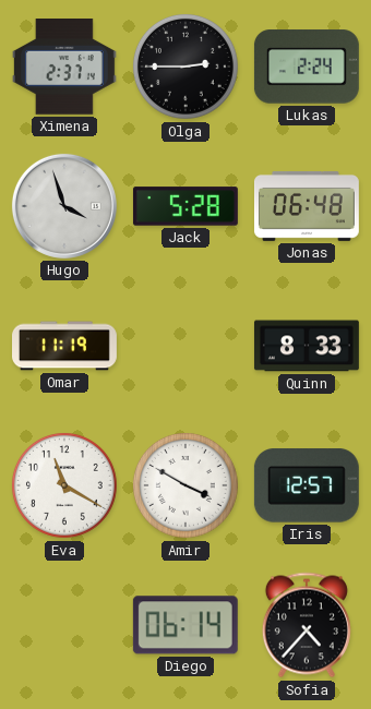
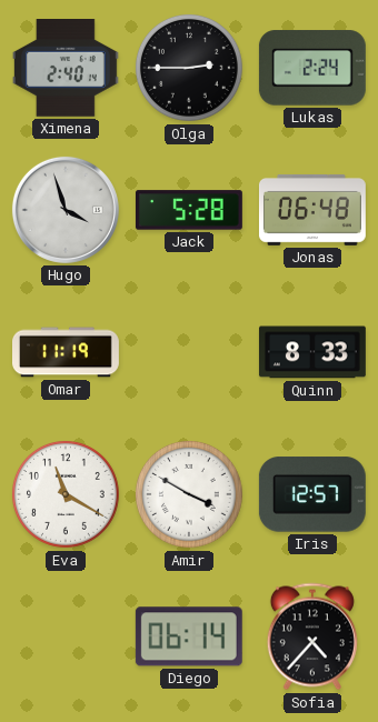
Ximena: 2:37 -> 2:40 (66, 69)
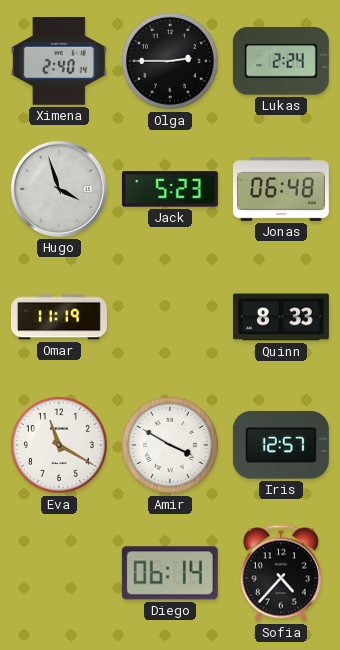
Jack: 5:28 -> 5:23 (170, 189)
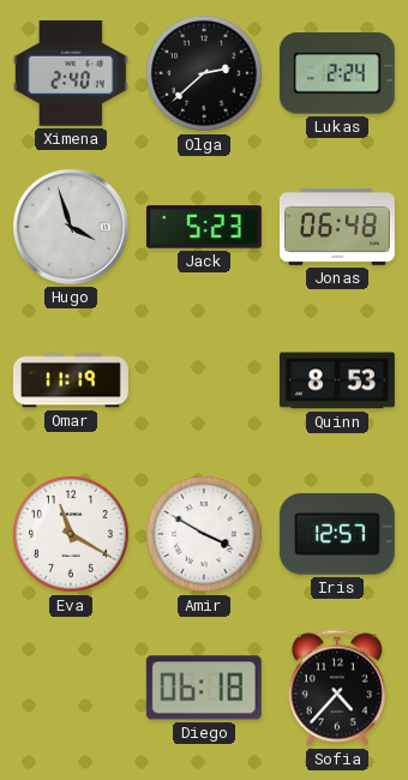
Olga: 2:45 -> 2:38 (204, 73)
Quinn: 8:33 -> 8:53 (337, 380)
Diego: 06:14 -> 06:18 (204, 688)
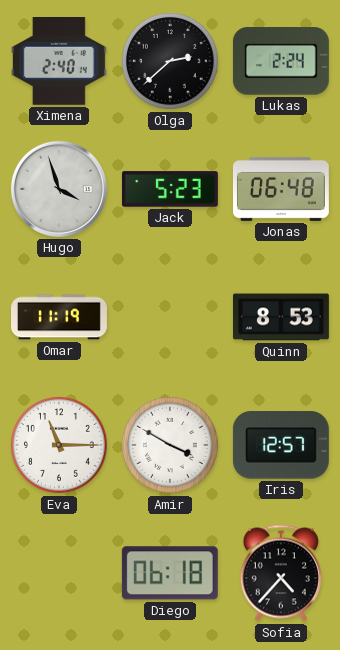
Eva: 11:20 -> 11:15 (59, 445)
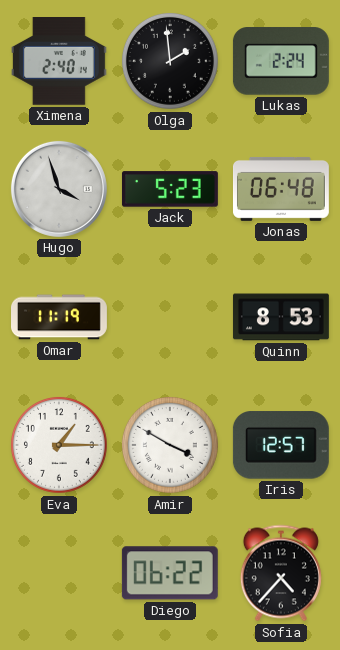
Olga: 2:38 -> 1:59 (170, 61)
Eva: 11:15 -> 1:15 (59, 445)
Diego: 06:18 -> 06:22 (170, 573)
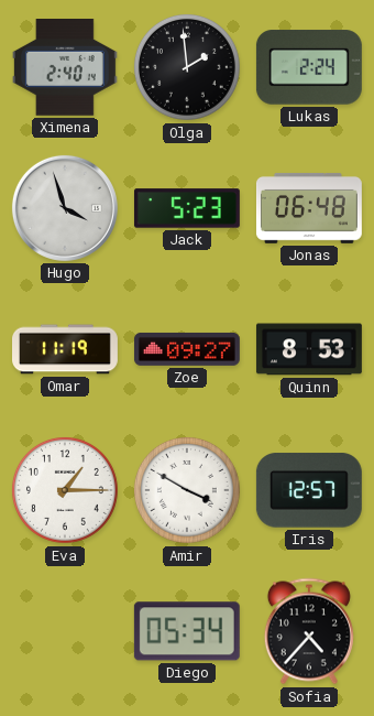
Zoe: none -> 09:27 (187, 349)
Diego: 06:22 -> 05:34 (187, 631)
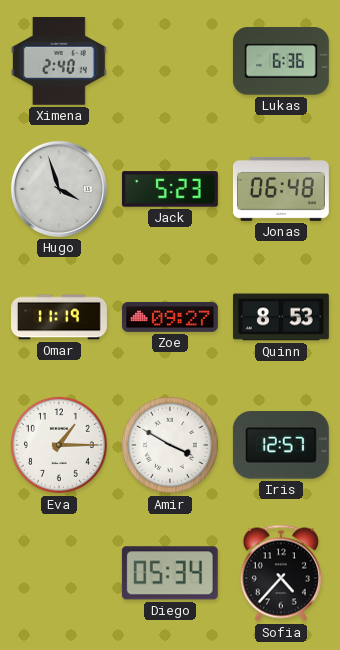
Olga: 1:59 -> none (187, 67)
Lukas: 2:24 -> 6:36 (281, 61)
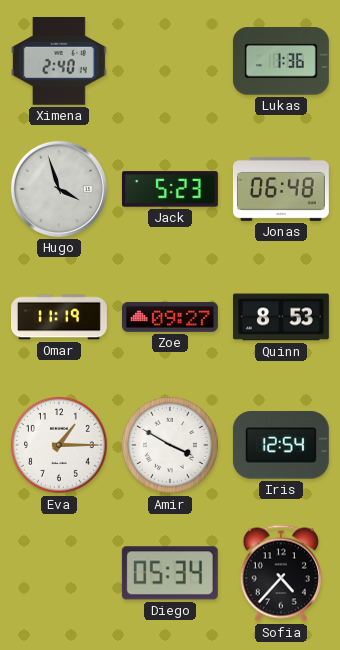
Lukas: 6:36 -> 1:36 (281, 61)
Iris: 12:57 -> 12:54 (281, 445)
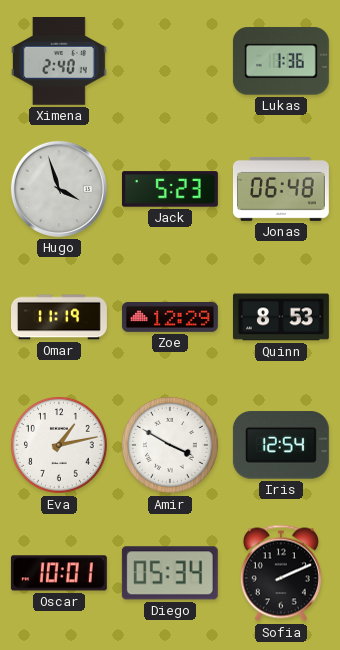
Zoe: 09:27 -> 12:29 (170, 317)
Eva: 1:15 -> 1:13 (59, 445)
Oscar: none -> 10:01 (59, 573)
Sofia: 4:37 -> 2:11 (281, 573)
